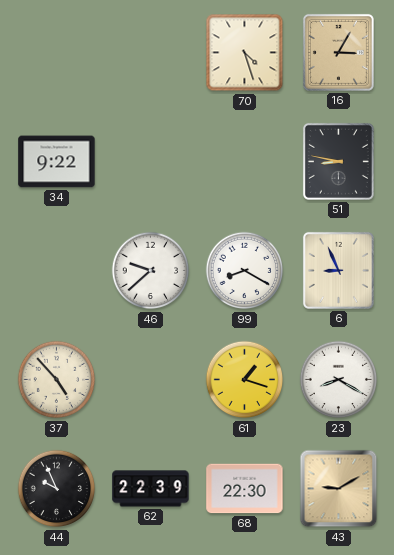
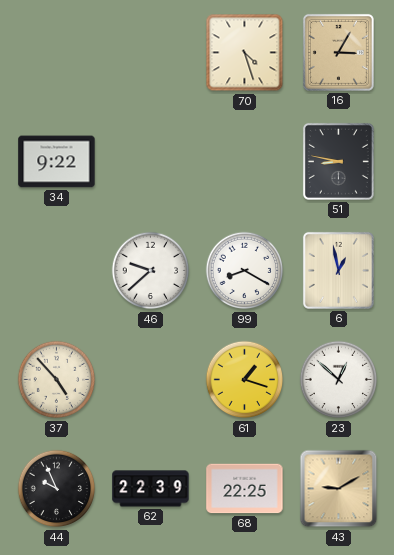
6: 8:56 -> 12:58 (338, 270)
23: 8:20 -> 12:52 (339, 380)
68: 22:30 -> 22:25 (245, 489)
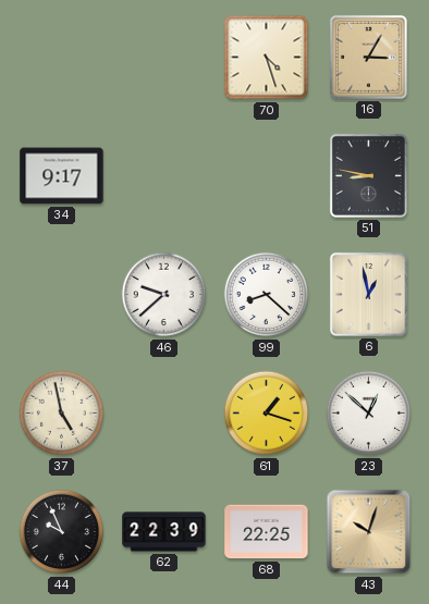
34: 9:22 -> 9:17 (62, 176)
99: 8:20 -> 8:22 (267, 295)
37: 4:53 -> 4:58 (62, 414)
43: 9:10 -> 10:03 (369, 532)
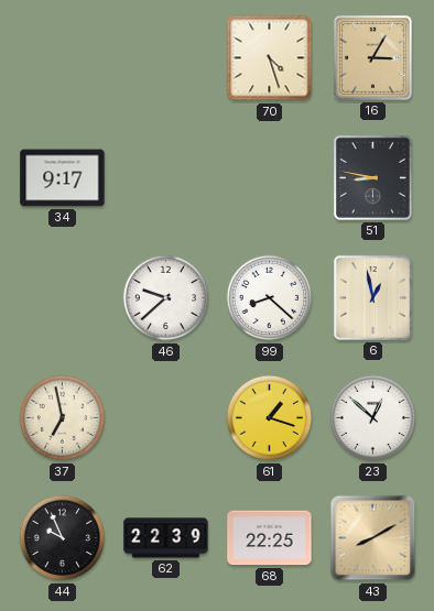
37: 4:58 -> 6:58 (63, 418)
43: 10:03 -> 8:10 (373, 538)
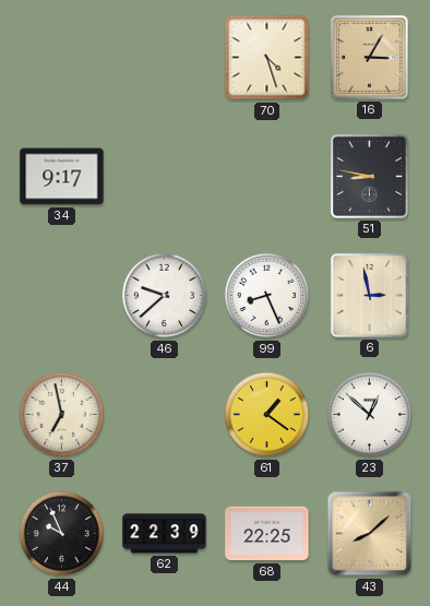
99: 8:22 -> 8:26 (267, 296)
6: 12:58 -> 2:58 (369, 295)
61: 1:18 -> 1:21 (267, 415)
43: 8:10 -> 8:08 (370, 534)
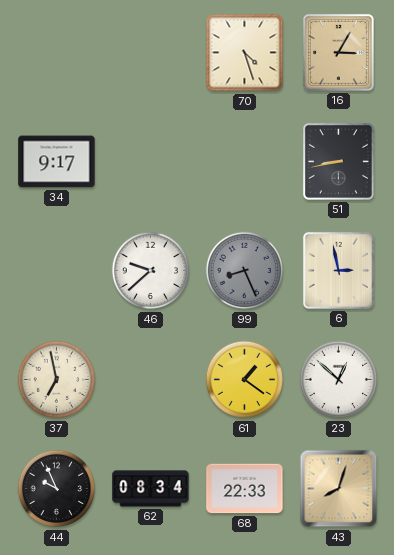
51: 8:47 -> 8:43 (338, 161)
99 dial: white -> grey (245, 271)
62: 22:39 -> 08:34 (151, 489)
68: 22:25 -> 22:33 (245, 489)
43: 8:08 -> 8:03 (339, 489)
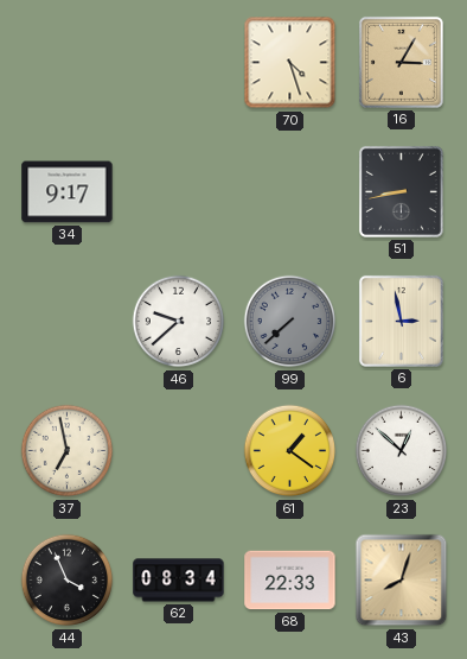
99: 8:26 -> 7:38 (290, 322)
44: 9:56 -> 3:56 (68, 581)
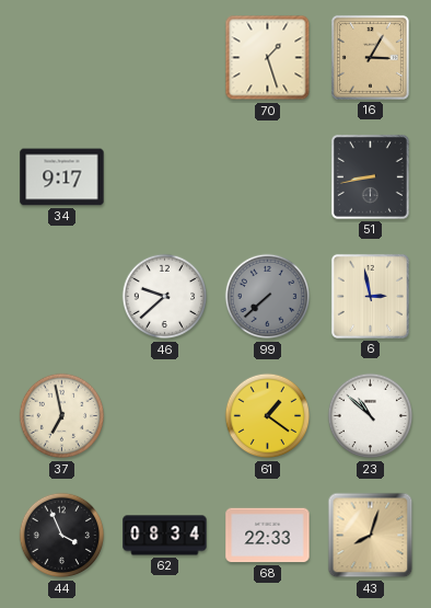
70: 4:27 -> 1:27 (268, 58)
23: 12:52 -> 10:52 (371, 416)
